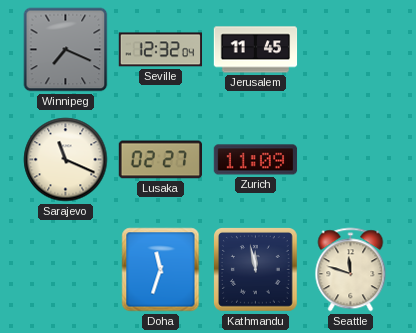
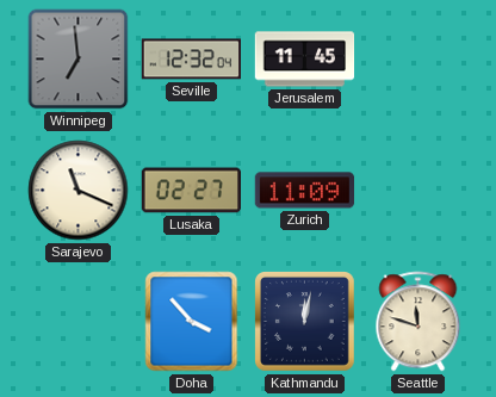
Winnipeg: 7:19 -> 6:59 (79, 60)
Doha: 11:33 -> 3:53 (192, 322)
Kathmandu: 11:58 -> 12:02 (305, 322)
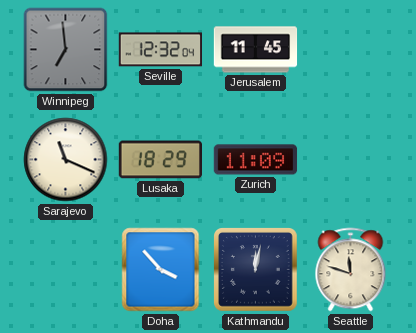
Lusaka: 02:27 -> 18:29 (160, 160)
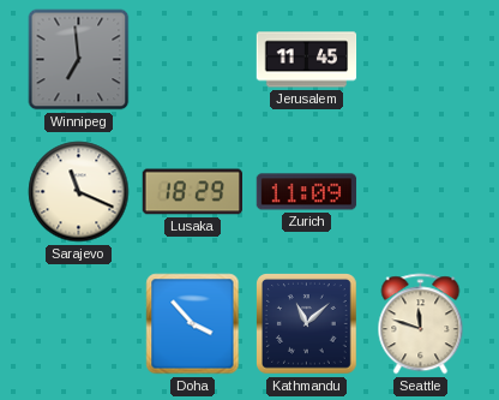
Seville: 12:32 -> none (160, 50)
Kathmandu: 12:02 -> 11:08 (307, 324)
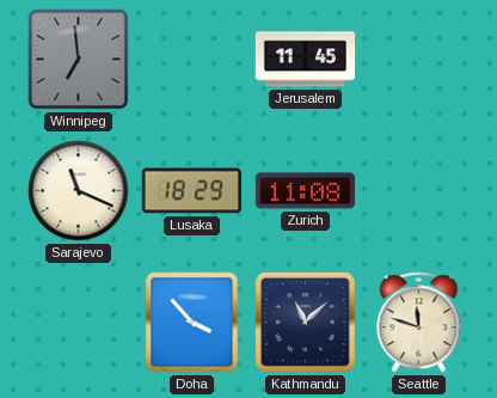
Zurich: 11:09 -> 11:08 (306, 191)
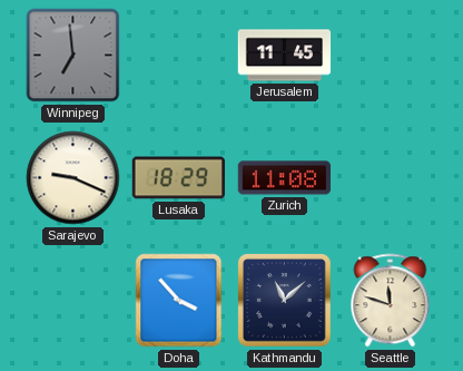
Sarajevo: 11:19 -> 9:19 (73, 178)
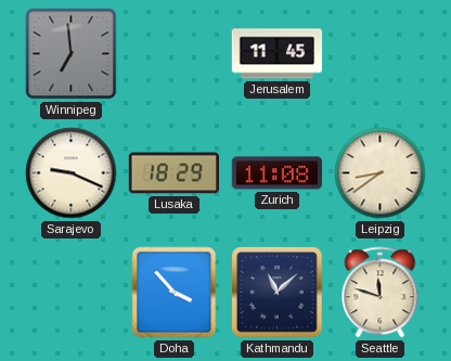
Leipzig: none -> 8:39 (381, 173)
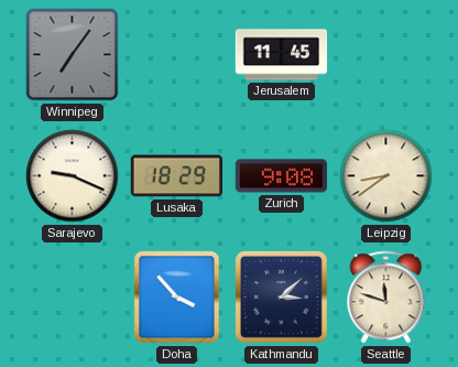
Winnipeg: 6:59 -> 7:06 (73, 55)
Zurich: 11:08 -> 9:08 (282, 176)
Kathmandu: 11:08 -> 3:08 (282, 298)
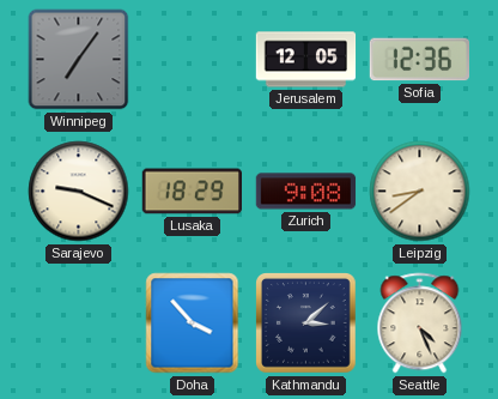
Jerusalem: 11:45 -> 12:05 (306, 60)
Sofia: none -> 12:36 (419, 60)
Seattle: 11:48 -> 4:26 (420, 324)
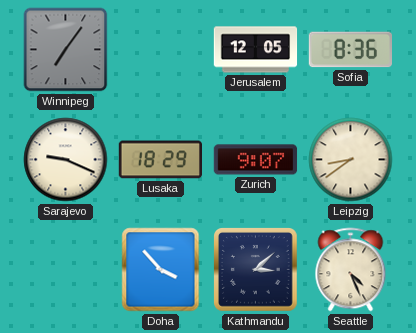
Sofia: 12:36 -> 8:36 (350, 50)
Zurich: 9:08 -> 9:07 (256, 160)
